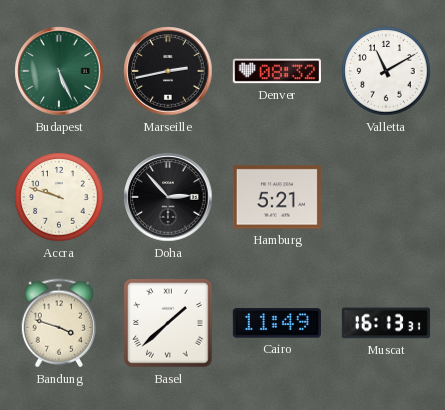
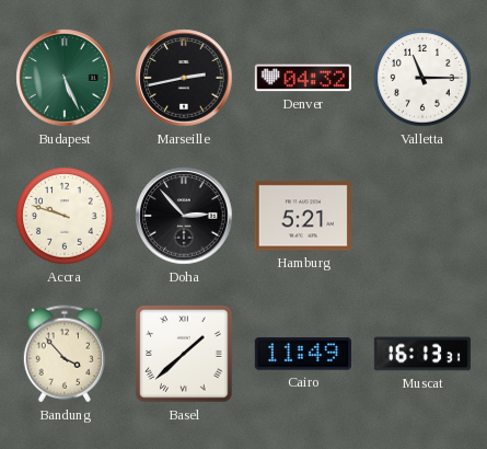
Denver: 08:32 -> 04:32 (303, 78)
Valletta: 11:10 -> 11:15 (422, 78)
Bandung: 3:48 -> 3:53 (65, 354)
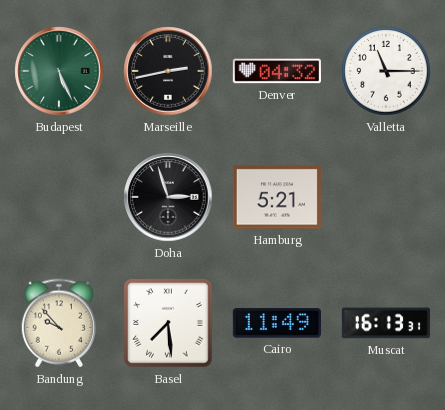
Accra: 9:48 -> none (65, 216)
Doha: 2:53 -> 2:57 (168, 197)
Bandung: 3:53 -> 9:53 (59, 323)
Basel: 1:38 -> 7:29 (168, 323)
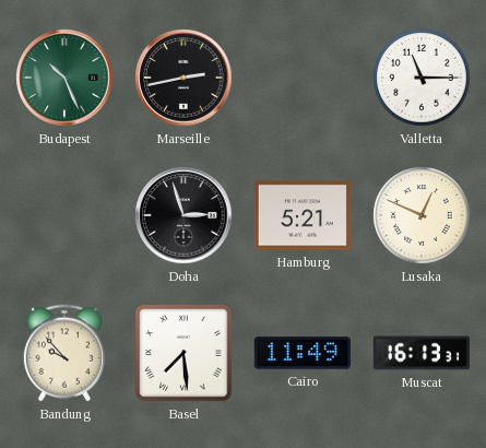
Budapest: 5:26 -> 10:26 (64, 78)
Denver: 04:32 -> none (277, 71)
Lusaka: none -> 12:49 (422, 215)
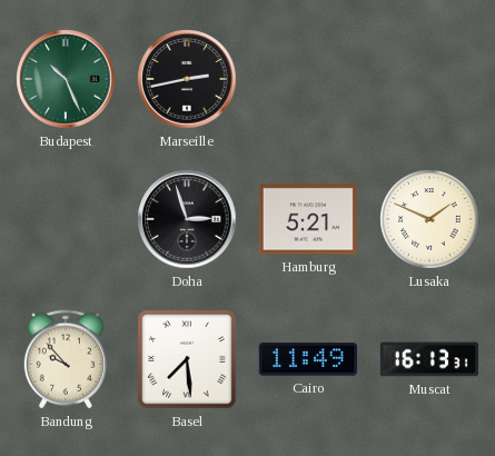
Valletta: 11:15 -> none (422, 78)
Lusaka: 12:49 -> 1:49 (429, 219)
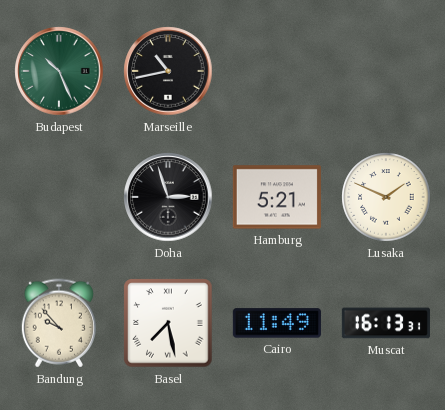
Marseille: 2:43 -> 10:43 (168, 71)
Basel: 7:29 -> 7:28 (168, 323)
